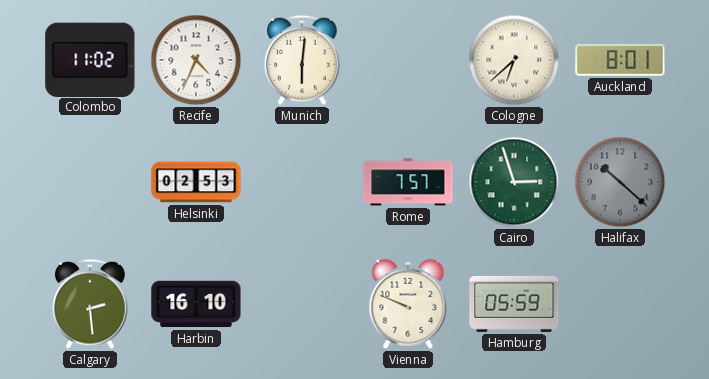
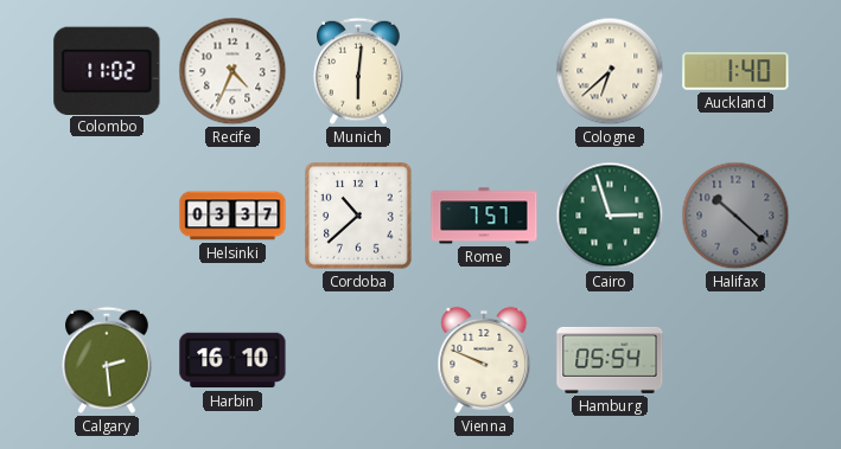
Auckland: 8:01 -> 1:40 (735, 71)
Helsinki: 02:53 -> 03:37 (232, 216)
Cordoba: none -> 10:38 (358, 216)
Hamburg: 05:59 -> 05:54 (610, 360)
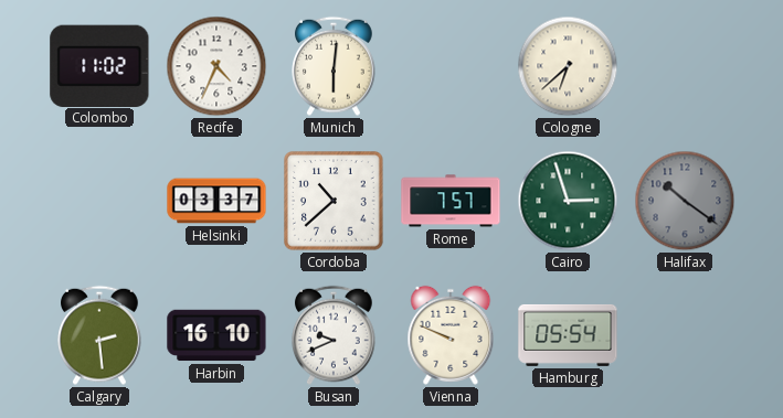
Auckland: 1:40 -> none (735, 71)
Halifax: 10:22 -> 10:21 (685, 201)
Busan: none -> 9:41 (335, 335)
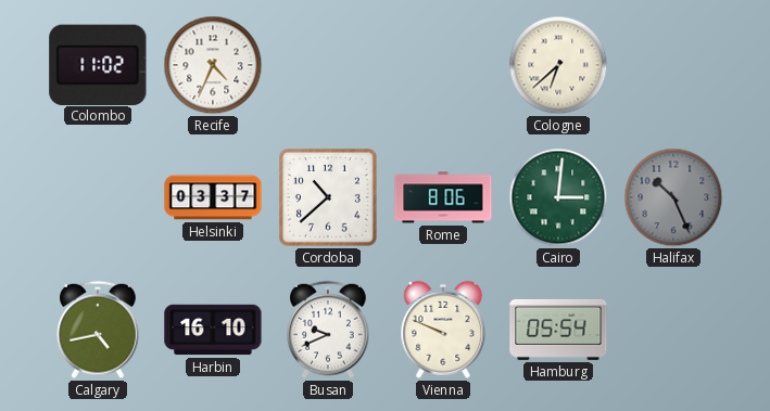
Munich: 6:01 -> none (335, 66)
Rome: 7:57 -> 8:06 (443, 197)
Cairo: 2:57 -> 3:01 (558, 197)
Halifax: 10:21 -> 10:26 (673, 197)
Calgary: 2:29 -> 4:43 (99, 330)
